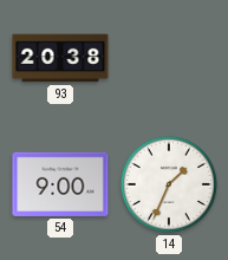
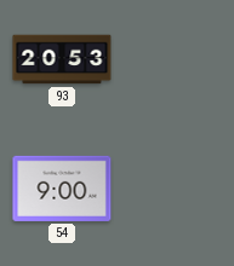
93: 20:38 -> 20:53 (62, 59)
14: 1:34 -> none (169, 184)
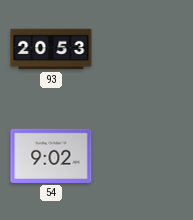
54: 9:00 -> 9:02 (51, 156)
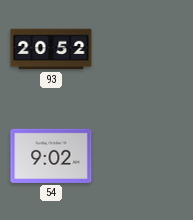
93: 20:53 -> 20:52 (51, 49)
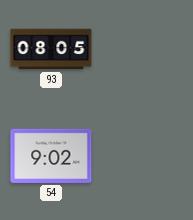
93: 20:52 -> 08:05 (51, 49)
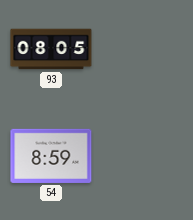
54: 9:02 -> 8:59 (51, 156)
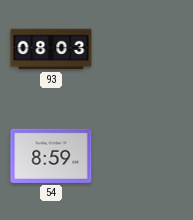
93: 08:05 -> 08:03 (51, 49)
